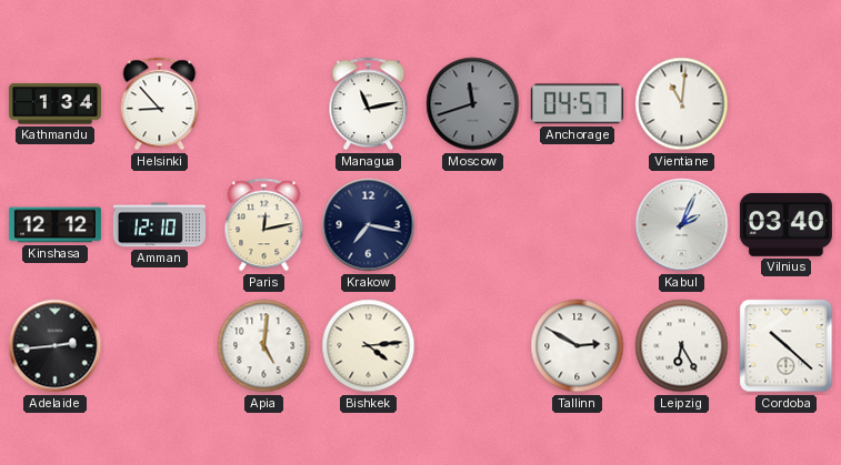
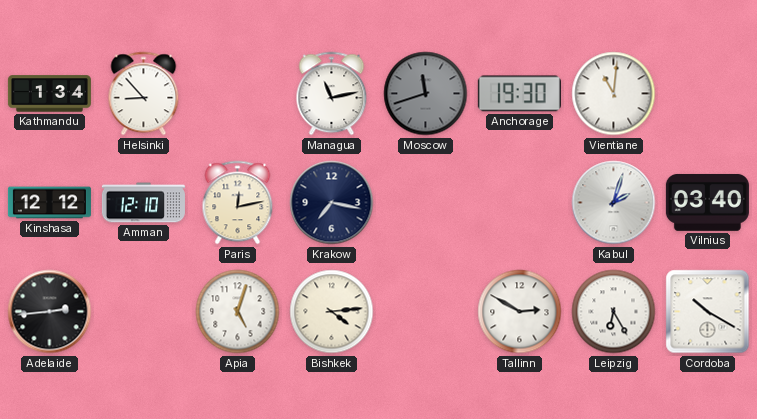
Anchorage: 04:57 -> 19:30 (519, 94)
Kabul: 2:04 -> 2:03 (614, 203)
Apia: 5:01 -> 5:03 (238, 312)
Cordoba: 10:22 -> 10:20 (708, 312)
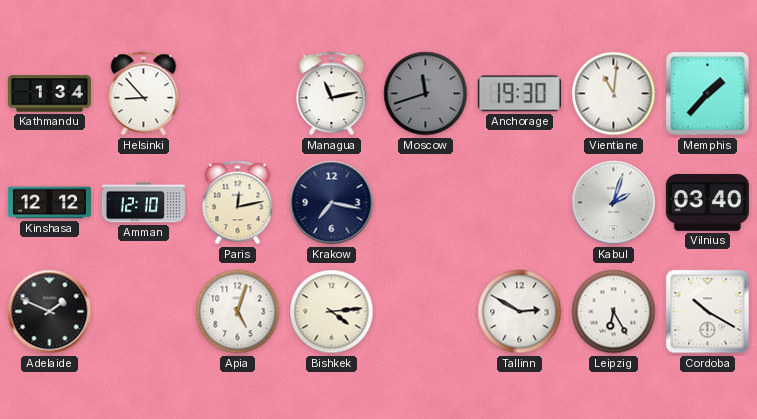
Memphis: none -> 1:37 (708, 94)
Adelaide: 2:44 -> 1:49 (50, 312)
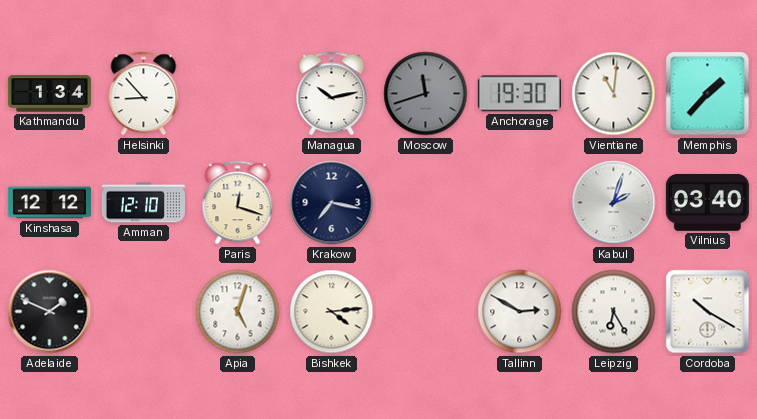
Managua: 11:13 -> 10:13 (332, 94)
Paris: 12:13 -> 12:18 (238, 203)
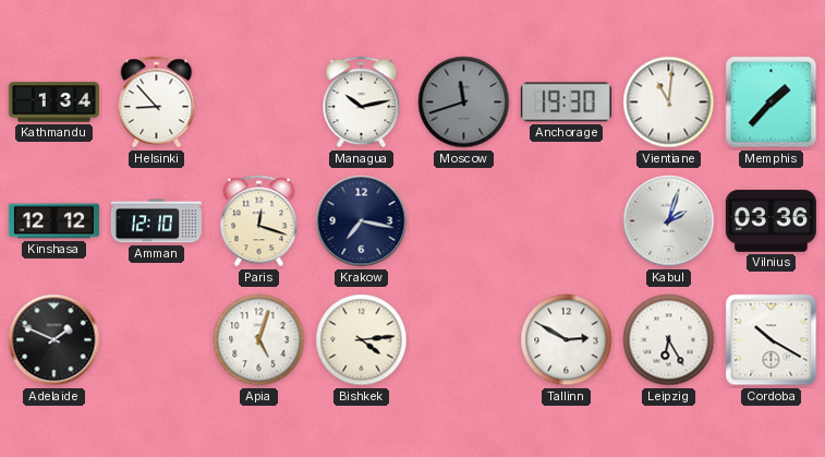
Vilnius: 03:40 -> 03:36 (771, 220)
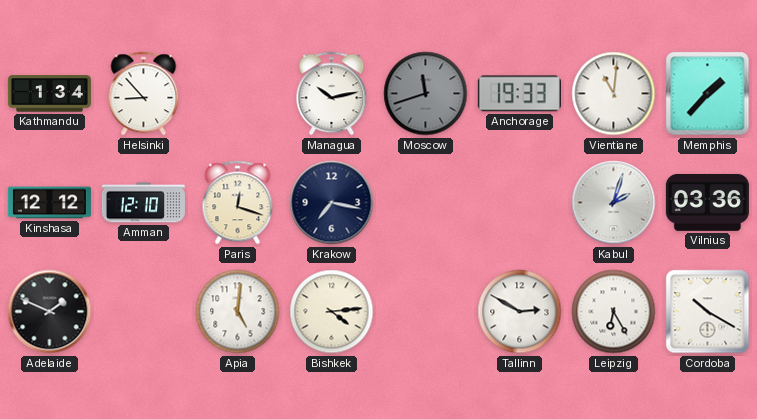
Anchorage: 19:30 -> 19:33 (519, 94)
Apia: 5:03 -> 5:01 (238, 312)
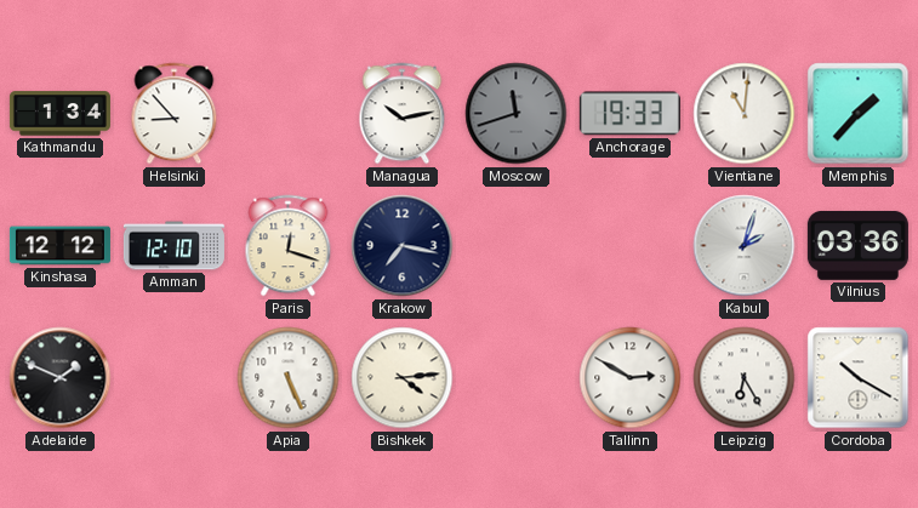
Apia: 5:01 -> 5:26 (289, 378)
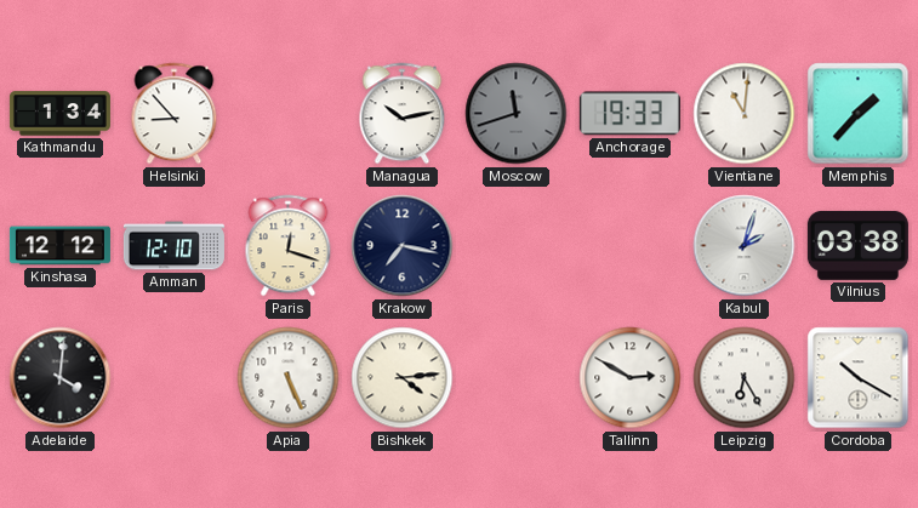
Vilnius: 03:36 -> 03:38 (857, 245)
Adelaide: 1:49 -> 4:01 (61, 378)
